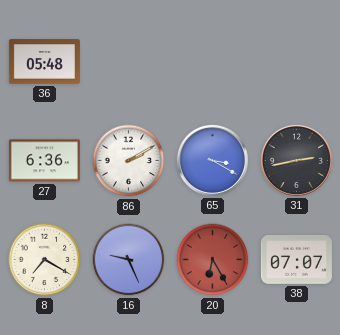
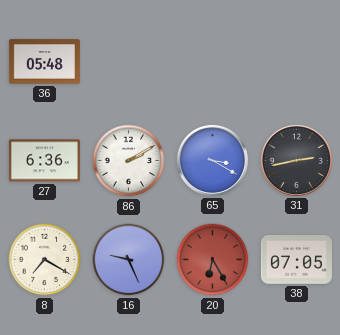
38: 07:07 -> 07:05 (296, 260)
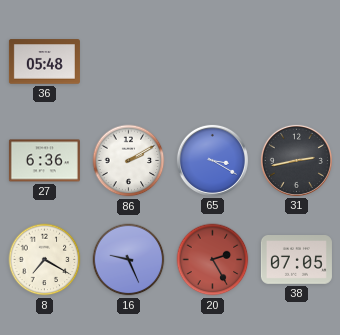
20: 6:25 -> 2:25 (213, 260)
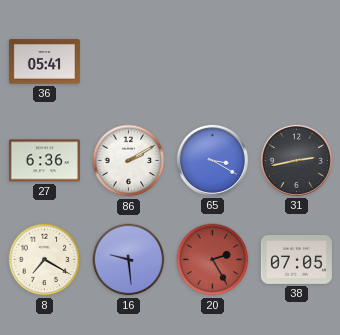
36: 05:48 -> 05:41 (44, 62)
16: 9:26 -> 9:29 (129, 260)
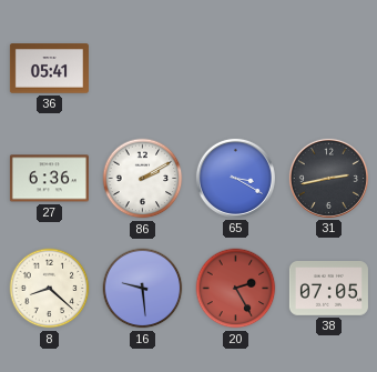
8: 7:20 -> 8:22 (50, 289)
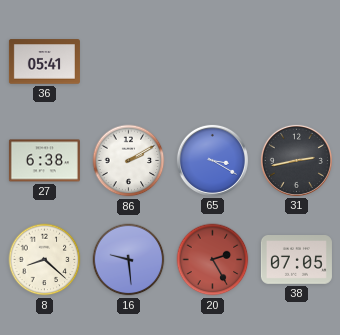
27: 6:36 -> 6:38 (44, 161)
